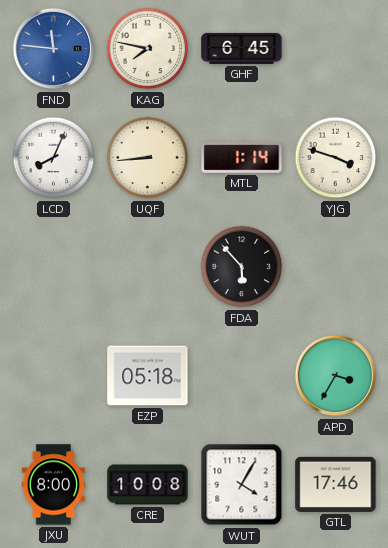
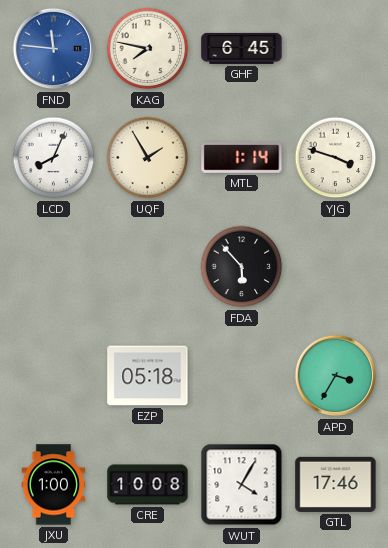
UQF: 8:44 -> 1:55 (148, 158)
JXU: 8:00 -> 1:00 (54, 485)
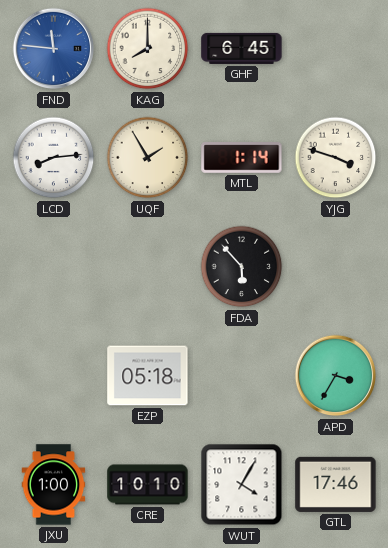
KAG: 7:47 -> 8:00 (148, 49)
LCD: 8:04 -> 8:14 (54, 158)
CRE: 10:08 -> 10:10 (148, 485)
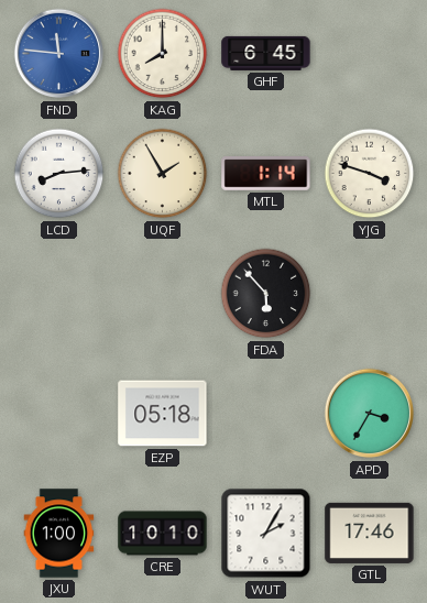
WUT: 4:05 -> 2:05 (266, 534)
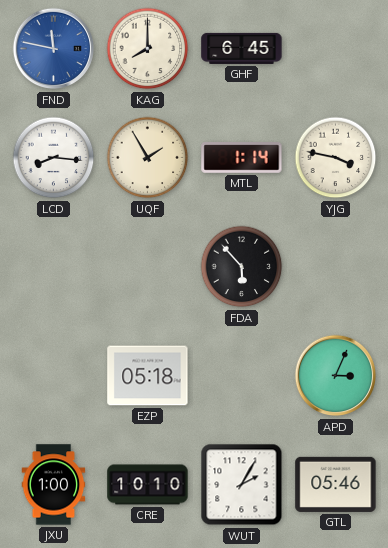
FND: 11:46 -> 11:47 (54, 49)
LCD: 8:14 -> 8:16 (54, 158)
YJG: 3:48 -> 3:47 (336, 158)
APD: 3:35 -> 3:04 (336, 376)
GTL: 17:46 -> 05:46 (336, 484)
